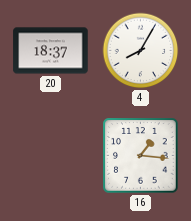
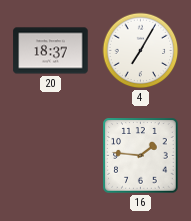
4: 8:05 -> 7:05 (141, 51)
16: 1:16 -> 1:46 (141, 156)
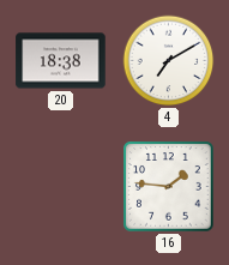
20: 18:37 -> 18:38 (61, 61)
4: 7:05 -> 7:10 (169, 61)
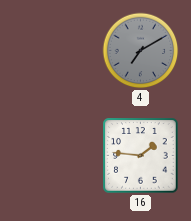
20: 18:38 -> none (61, 61)
4 dial: white -> grey (141, 51)
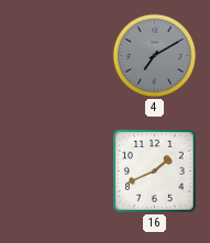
16: 1:46 -> 1:41 (155, 172)
